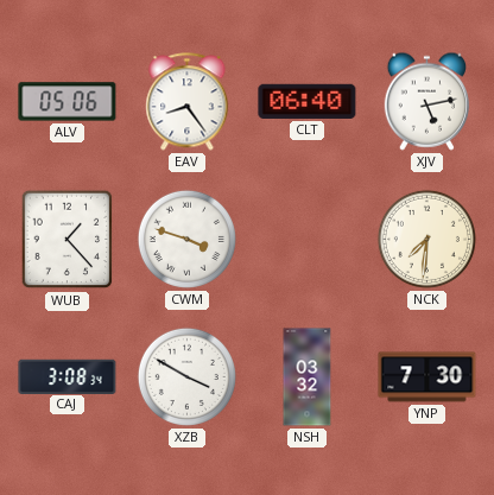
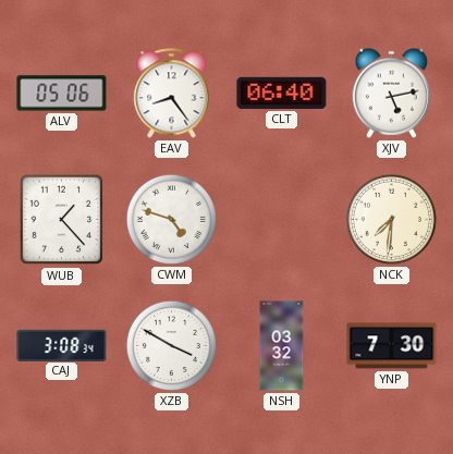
CWM: 3:48 -> 4:48 (171, 219)
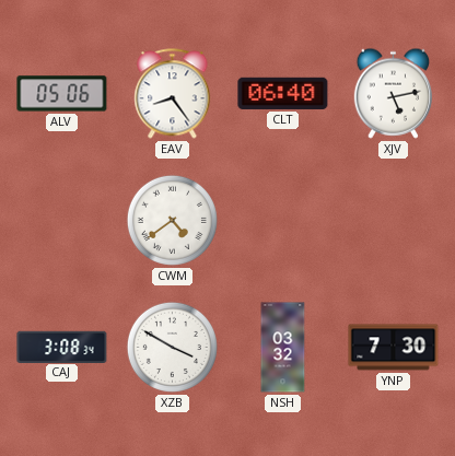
WUB: 1:23 -> none (62, 220)
CWM: 4:48 -> 4:39 (172, 220)
NCK: 7:31 -> none (391, 219)
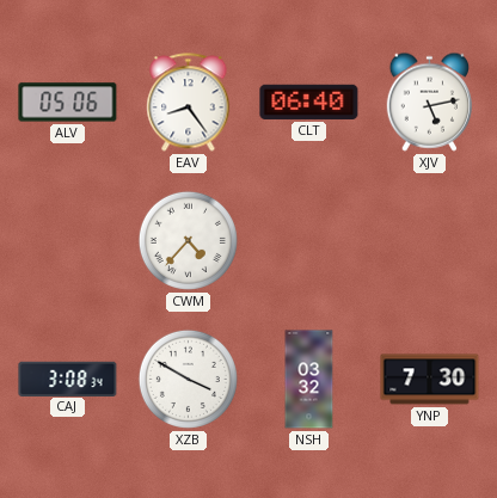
CWM: 4:39 -> 4:37 (188, 240)
